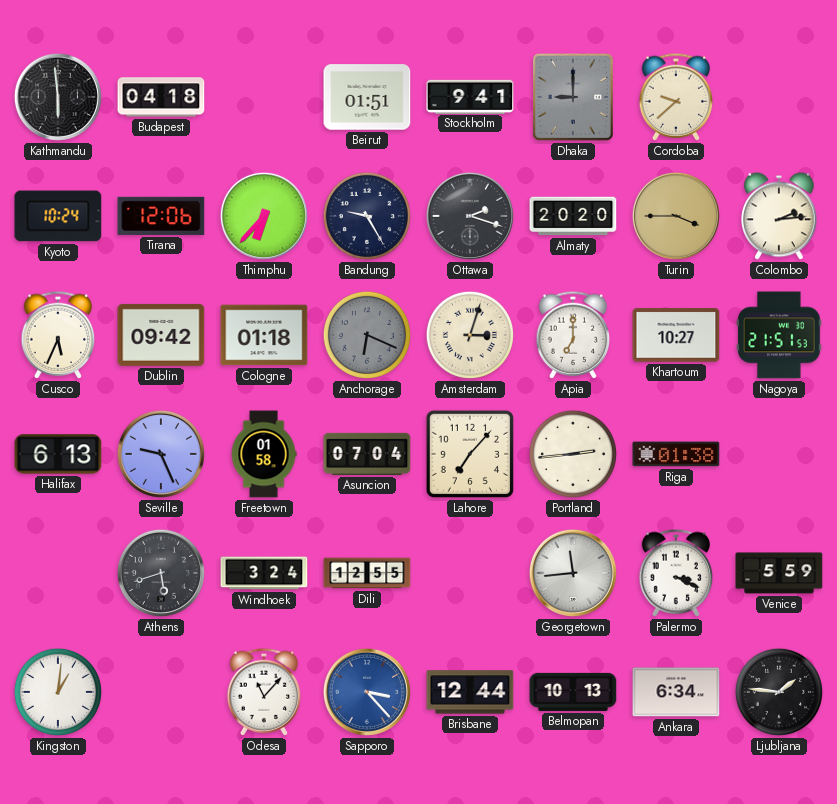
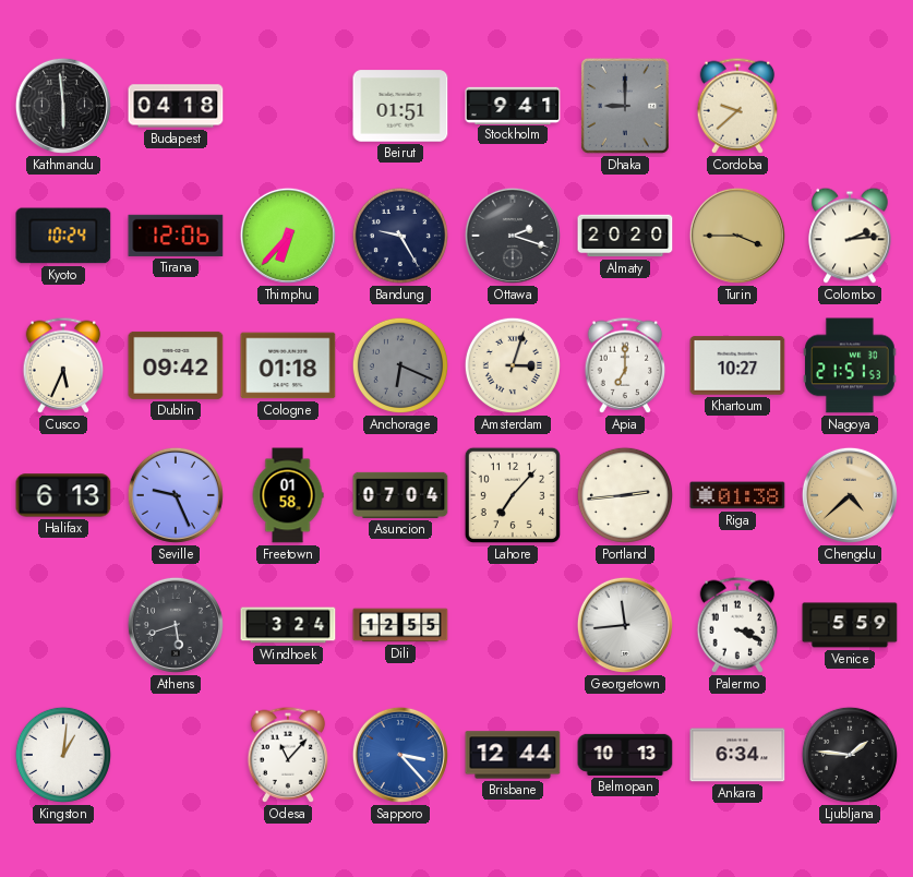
Chengdu: none -> 4:38 (850, 495)
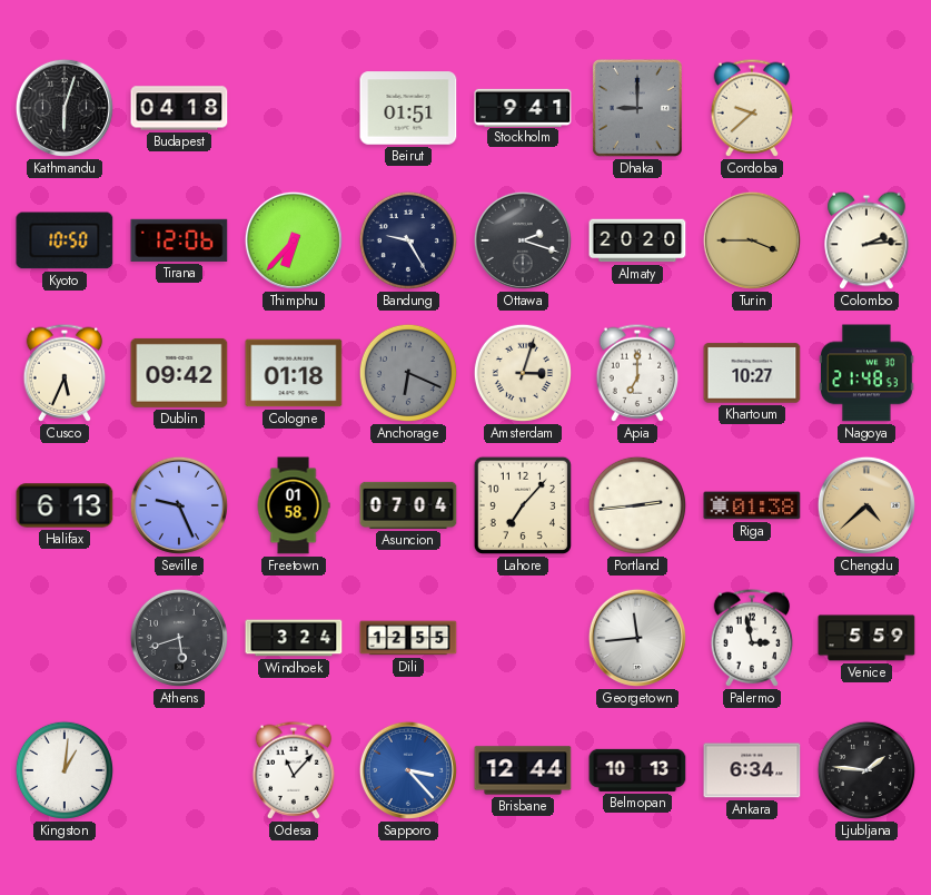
Kathmandu: 5:59 -> 6:03 (65, 108)
Kyoto: 10:24 -> 10:50 (65, 240)
Nagoya: 21:51 -> 21:48 (868, 373)
Palermo: 3:19 -> 2:58 (752, 638)
